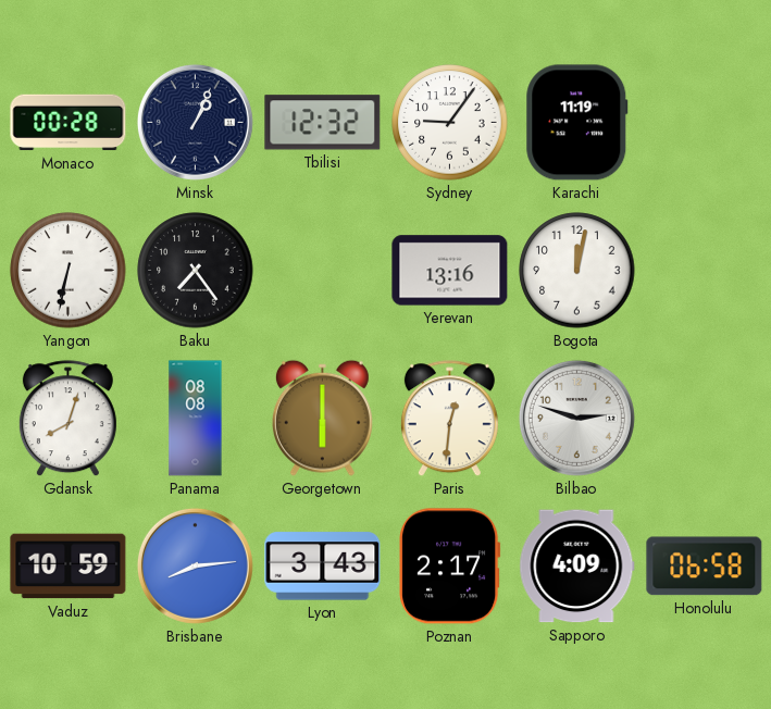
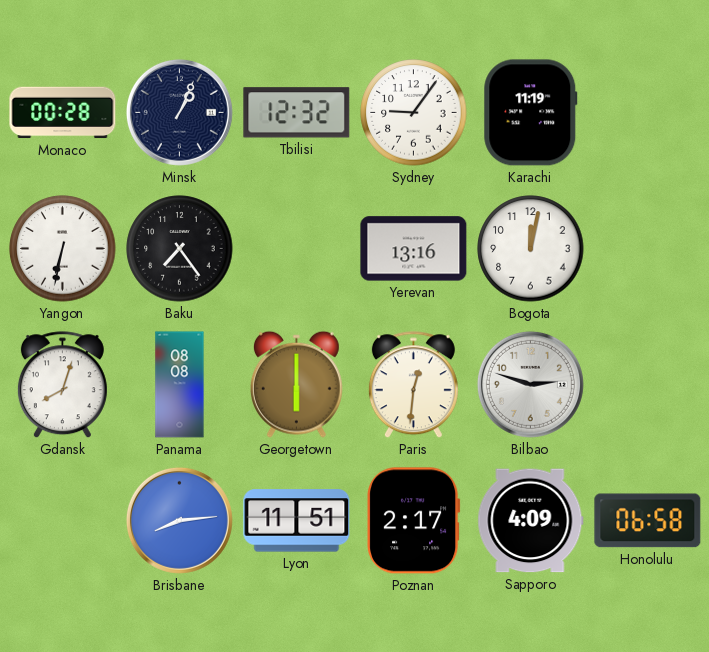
Vaduz: 10:59 -> none (69, 567)
Lyon: 3:43 -> 11:51 (297, 521)
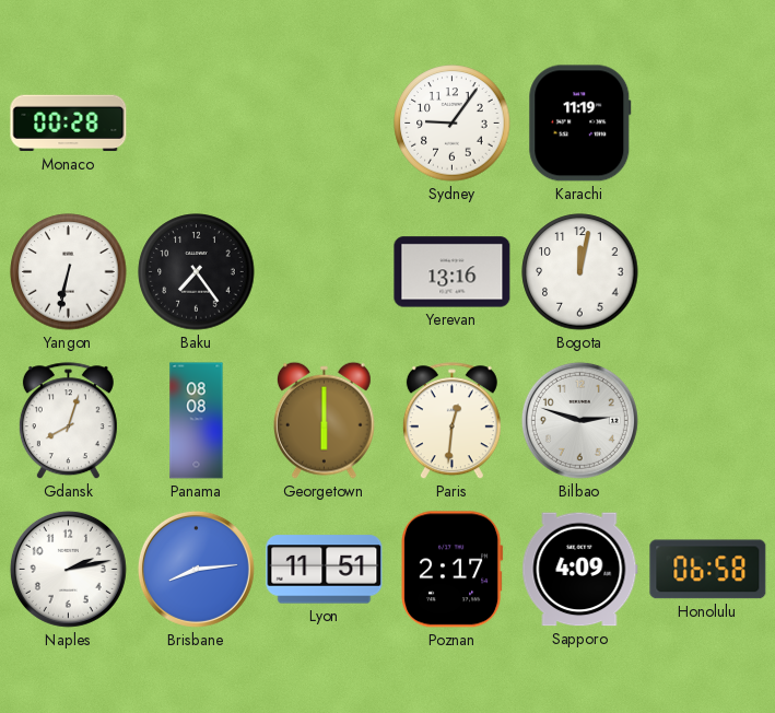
Minsk: 1:04 -> none (179, 112)
Tbilisi: 12:32 -> none (297, 113)
Naples: none -> 2:13 (68, 569)
